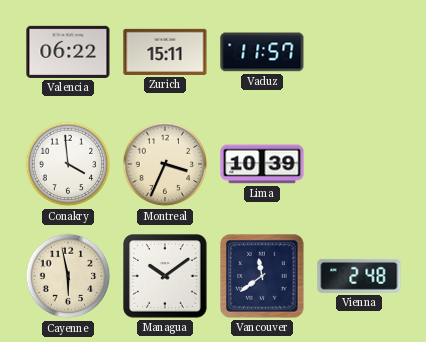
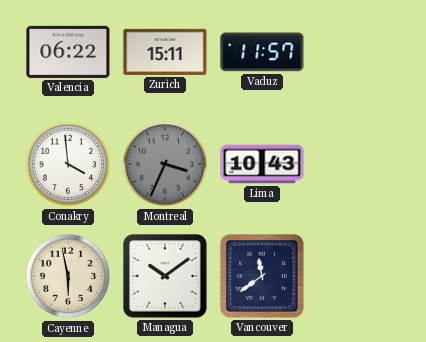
Montreal dial: cream -> grey (165, 164)
Lima: 10:39 -> 10:43 (262, 164)
Vienna: 2:48 -> none (359, 276)
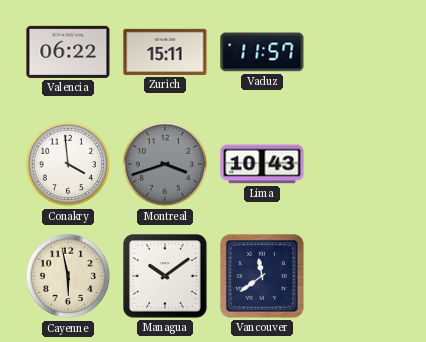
Montreal: 3:34 -> 3:42 (165, 164)
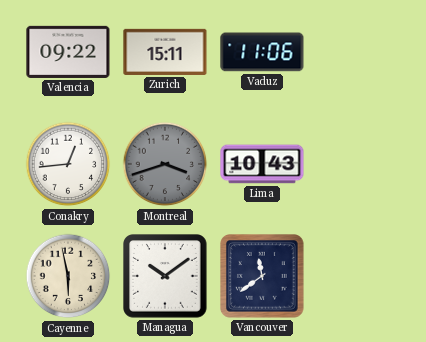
Valencia: 06:22 -> 09:22 (68, 52)
Vaduz: 11:57 -> 11:06 (262, 52)
Conakry: 3:59 -> 12:44 (68, 164)
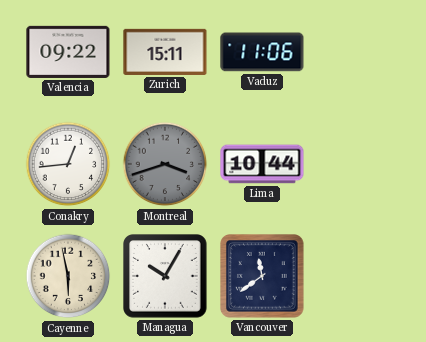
Lima: 10:43 -> 10:44 (262, 164)
Managua: 10:09 -> 10:05 (166, 277)
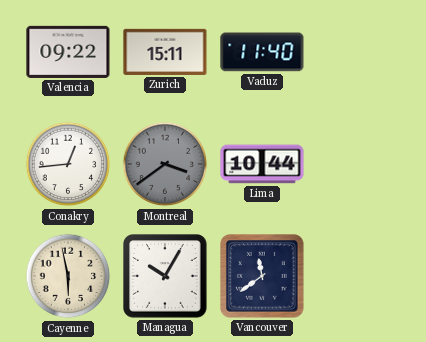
Vaduz: 11:06 -> 11:40 (262, 52)
Montreal: 3:42 -> 3:39 (165, 164)
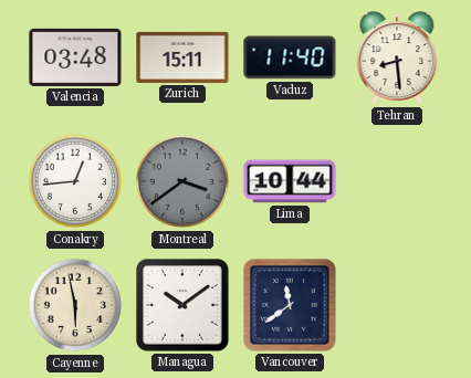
Valencia: 09:22 -> 03:48 (75, 57)
Tehran: none -> 8:29 (397, 59)
Managua: 10:05 -> 10:09 (184, 306)
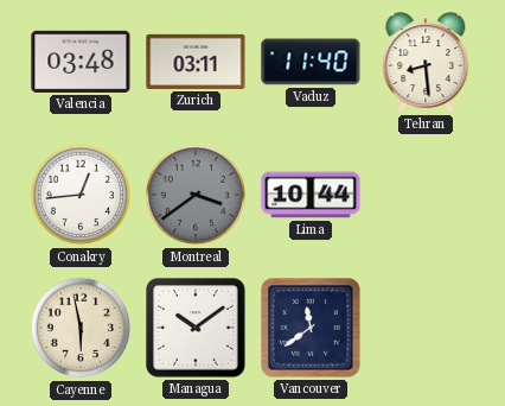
Zurich: 15:11 -> 03:11 (196, 62)
